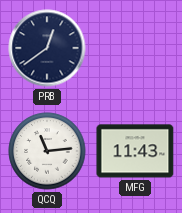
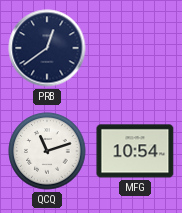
QCQ: 11:14 -> 11:12 (47, 151)
MFG: 11:43 -> 10:54 (135, 151)
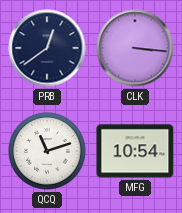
CLK: none -> 3:16 (135, 48)
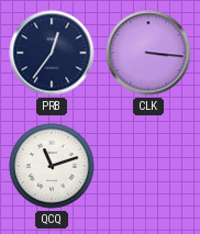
PRB: 12:39 -> 12:36 (52, 53)
MFG: 10:54 -> none (135, 151)
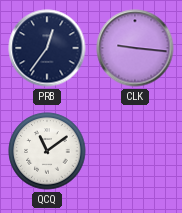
CLK: 3:16 -> 9:16 (135, 48)
QCQ: 11:12 -> 11:09 (47, 151)
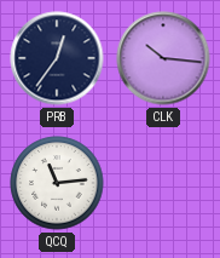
CLK: 9:16 -> 10:16 (163, 58)
QCQ: 11:09 -> 11:14 (57, 183)
